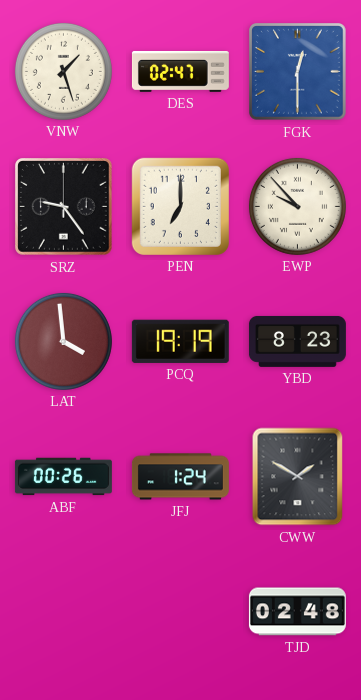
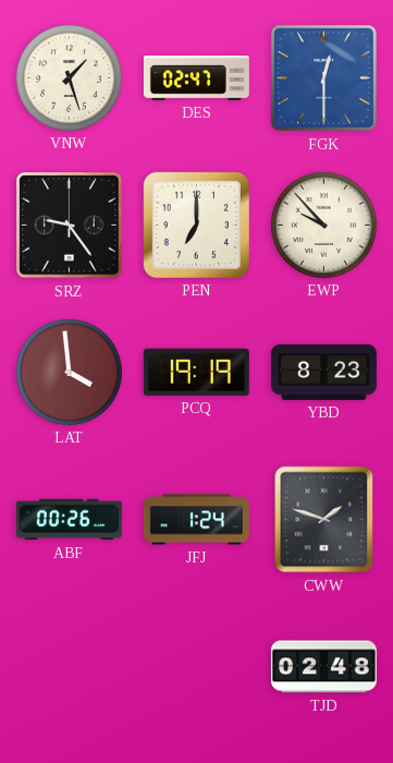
CWW: 1:50 -> 1:48 (324, 520)
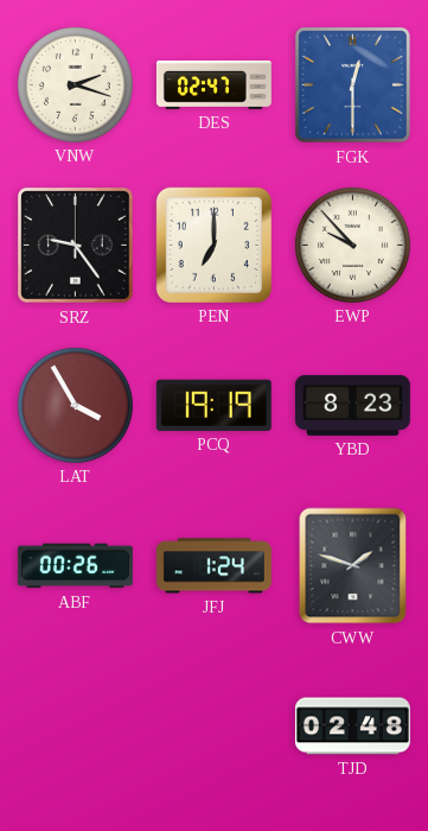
VNW: 1:27 -> 2:18 (75, 84)
LAT: 3:59 -> 3:55 (75, 405)
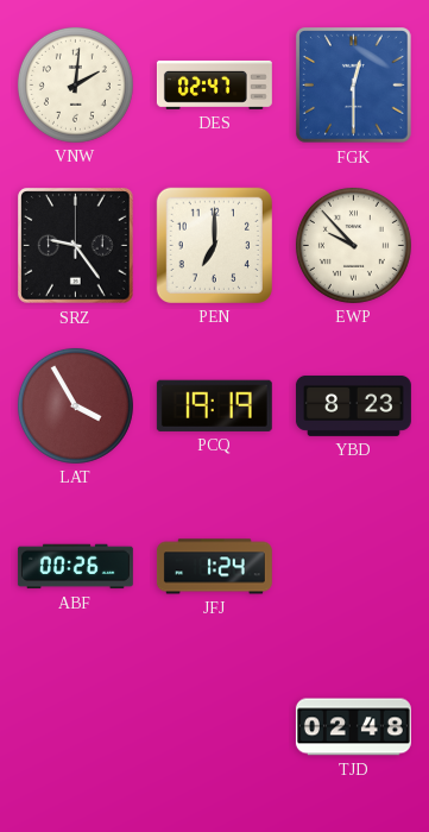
VNW: 2:18 -> 2:01 (75, 84)
CWW: 1:48 -> none (353, 566)
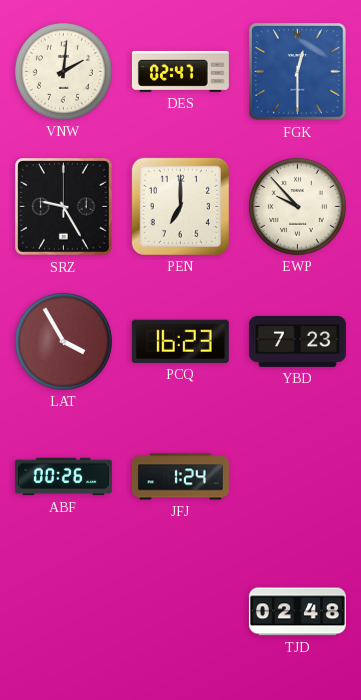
SRZ: 9:24 -> 9:25 (64, 207)
PCQ: 19:19 -> 16:23 (180, 341)
YBD: 8:23 -> 7:23 (297, 341)
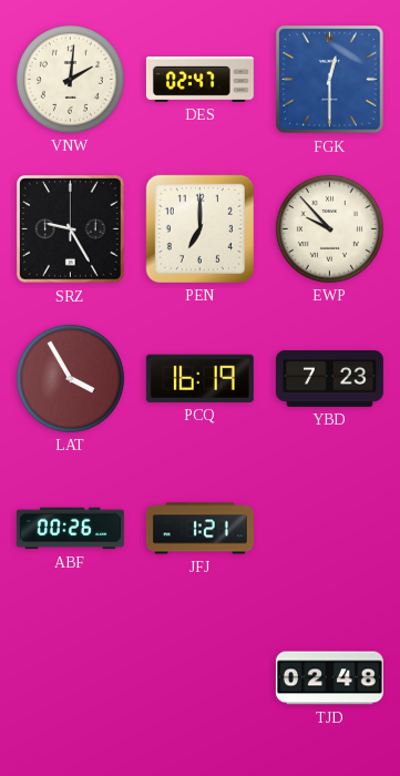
PCQ: 16:23 -> 16:19 (199, 378)
JFJ: 1:24 -> 1:21 (199, 529)
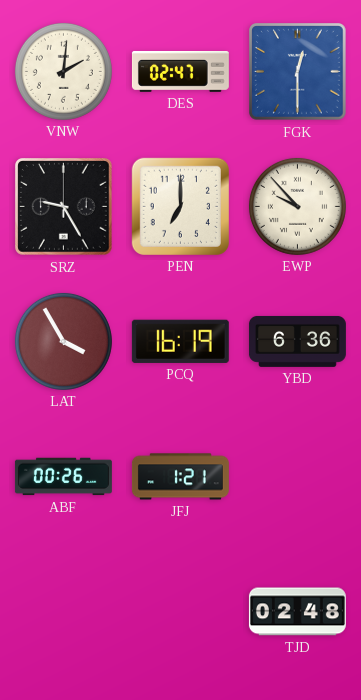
YBD: 7:23 -> 6:36 (297, 341)
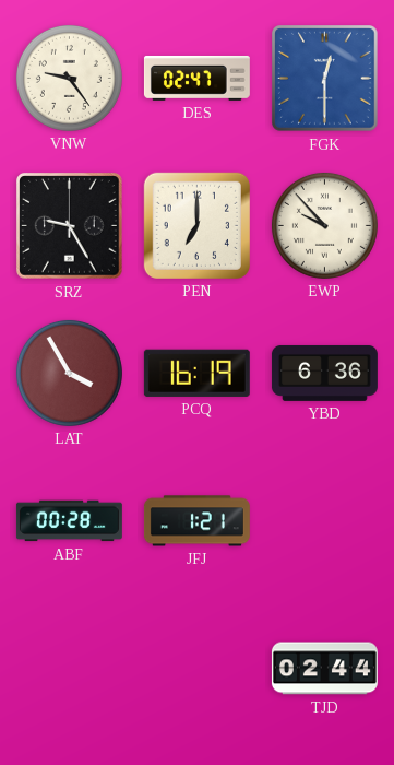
VNW: 2:01 -> 9:24 (69, 78)
ABF: 00:26 -> 00:28 (69, 521)
TJD: 02:48 -> 02:44 (324, 669)
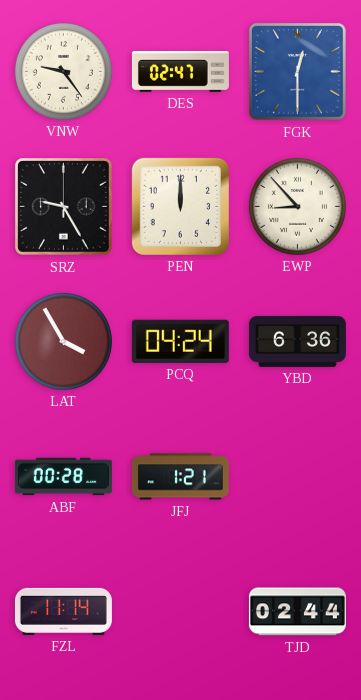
PEN: 7:00 -> 12:00 (180, 206)
EWP: 9:53 -> 8:53 (297, 206)
PCQ: 16:19 -> 04:24 (180, 341)
FZL: none -> 11:14 (63, 611)
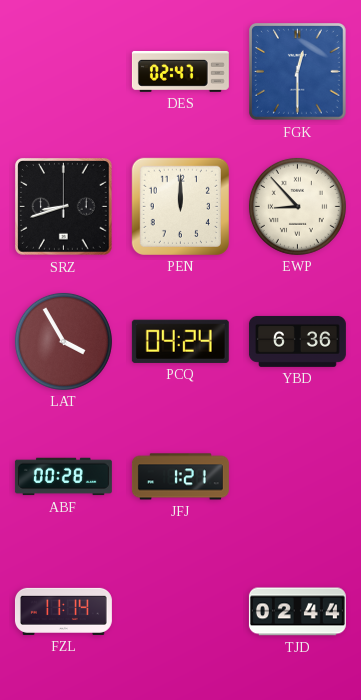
VNW: 9:24 -> none (63, 71)
SRZ: 9:25 -> 8:42 (64, 207)
